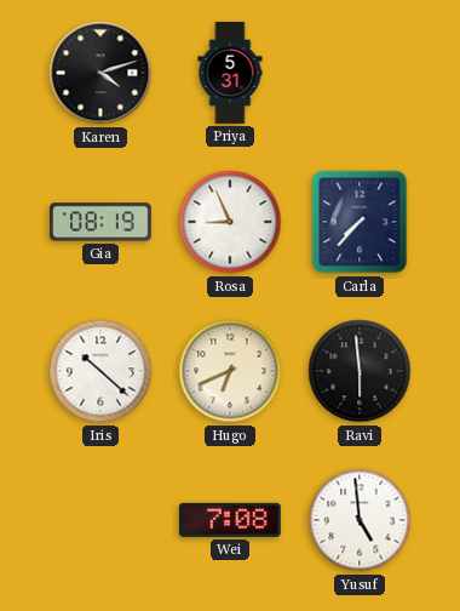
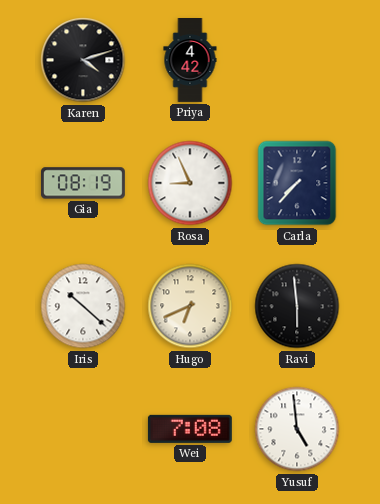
Priya: 5:31 -> 4:42 (190, 61)
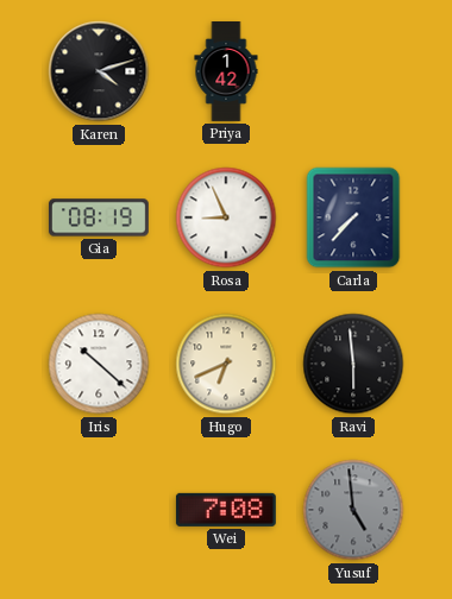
Priya: 4:42 -> 1:42 (226, 72)
Yusuf dial: white -> grey (353, 510)
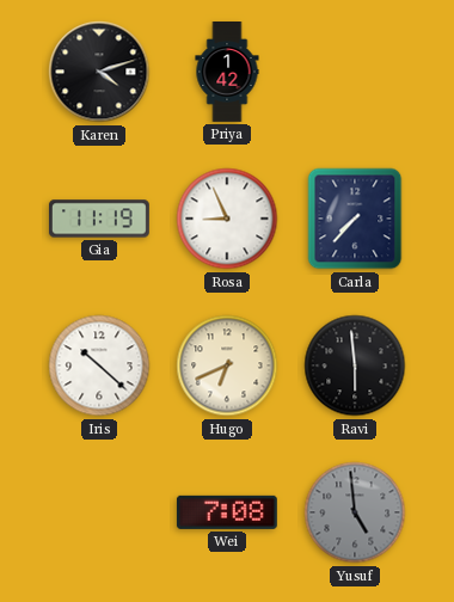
Gia: 08:19 -> 11:19 (99, 219)
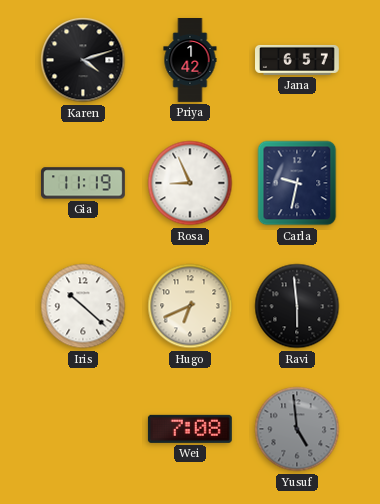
Jana: none -> 6:57 (298, 60)
Carla: 7:37 -> 9:32 (297, 183)
